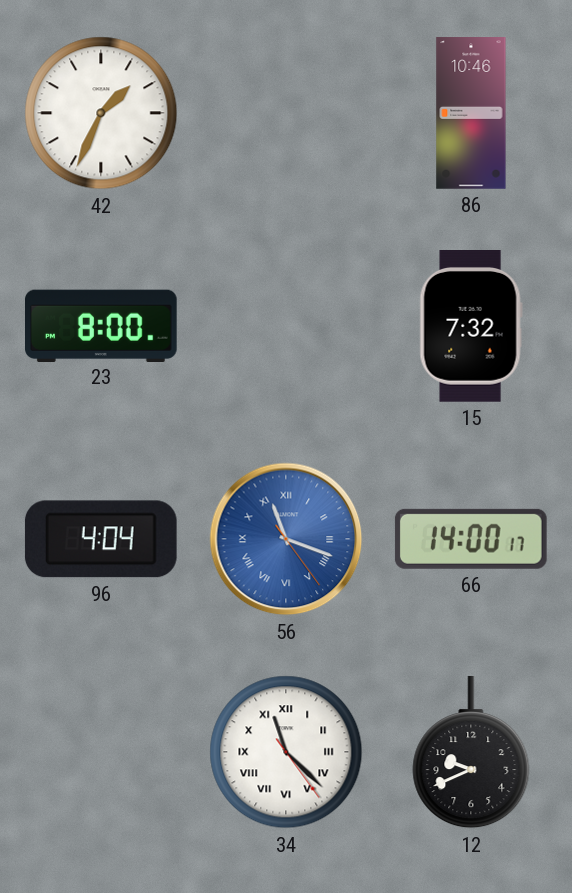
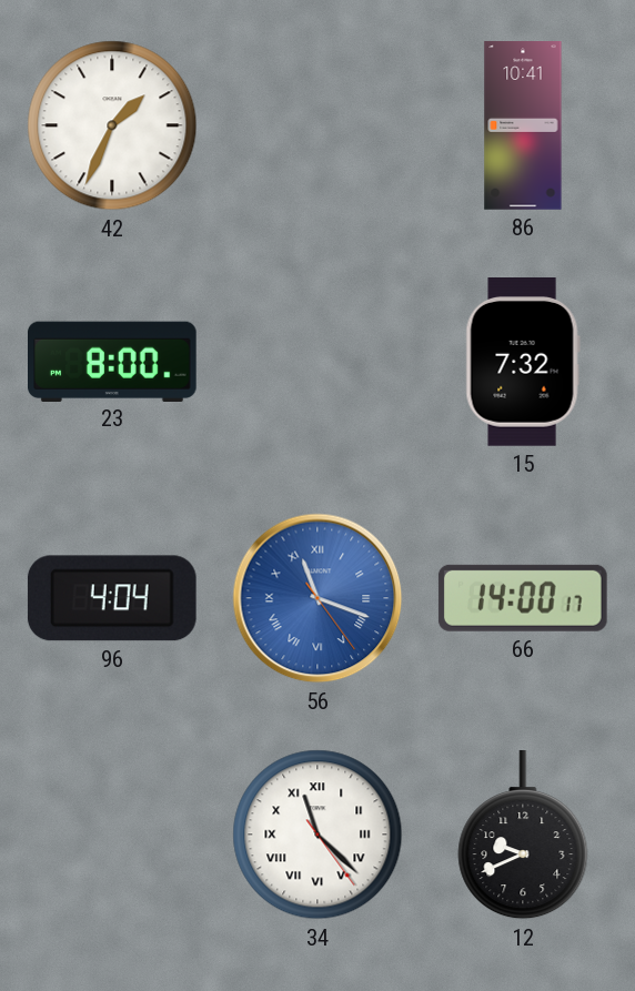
86: 10:46 -> 10:41 (523, 125)
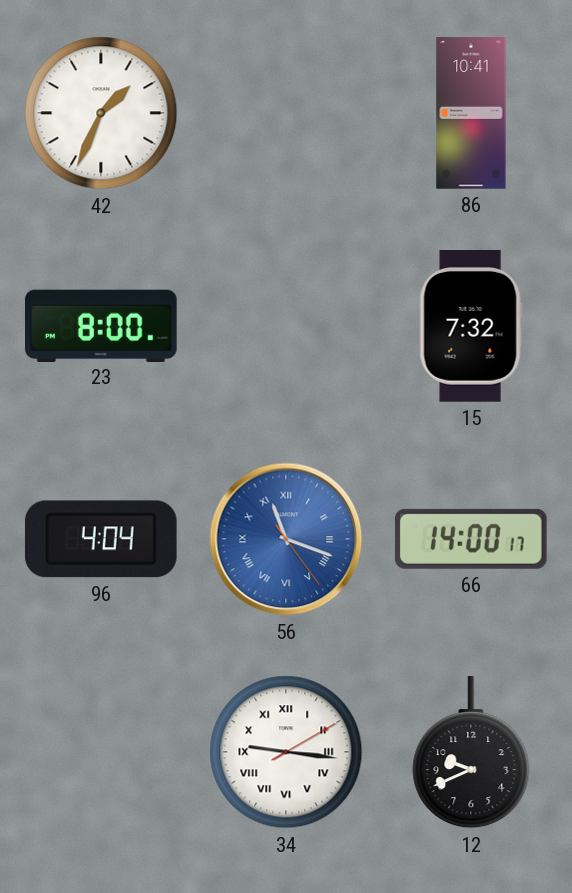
34: 11:22 -> 9:16 (286, 752)
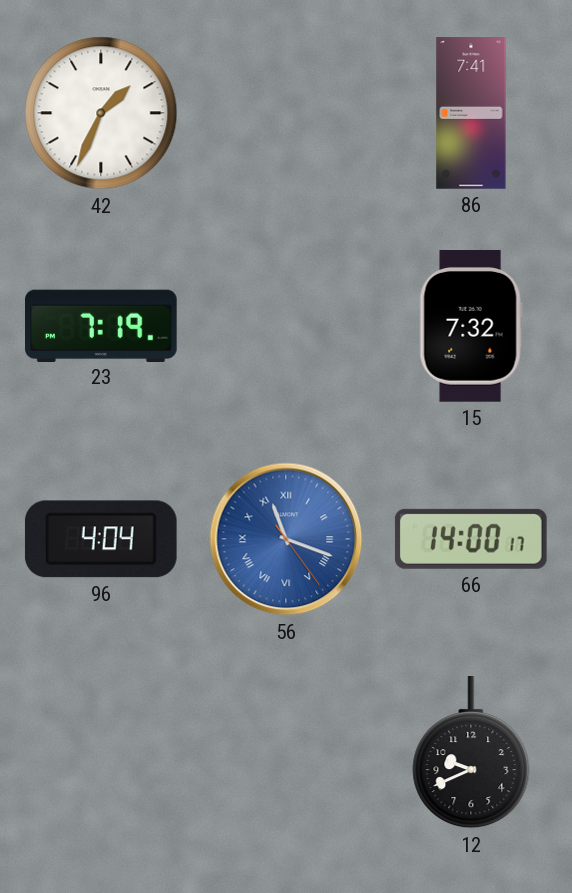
86: 10:41 -> 7:41 (471, 113)
23: 8:00 -> 7:19 (102, 325)
34: 9:16 -> none (286, 752)
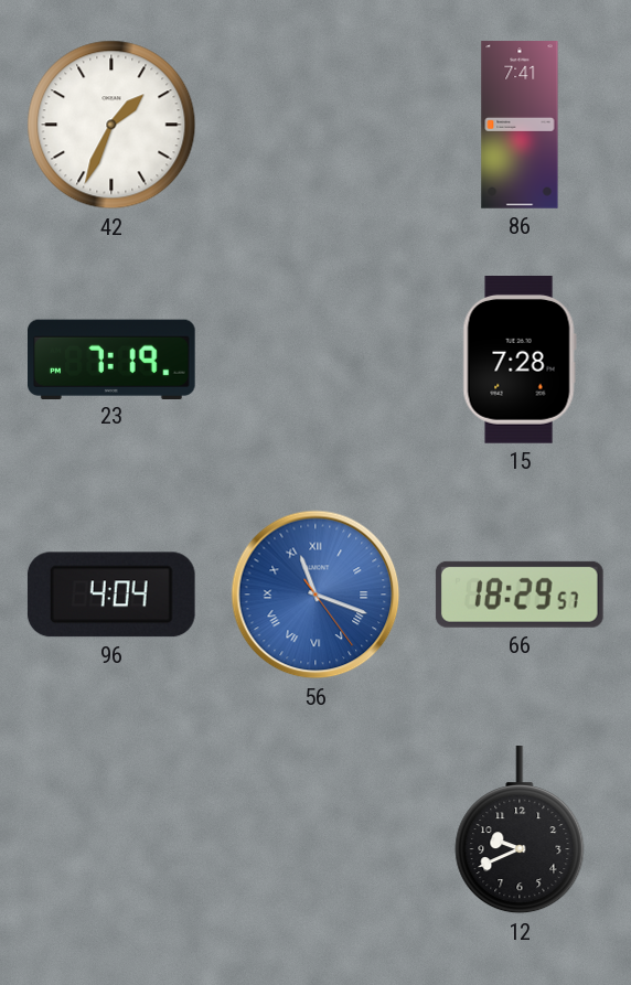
15: 7:32 -> 7:28 (520, 361)
66: 14:00 -> 18:29 (520, 595)
